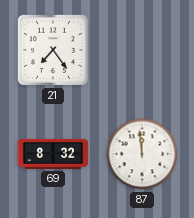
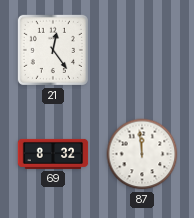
21: 7:24 -> 12:24 (53, 50)
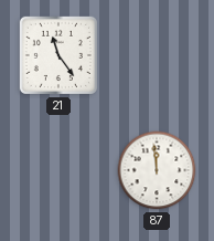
21: 12:24 -> 11:24 (58, 55)
69: 8:32 -> none (53, 154)
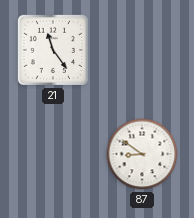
87: 11:59 -> 8:51 (142, 154)
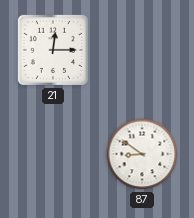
21: 11:24 -> 12:15 (53, 50)
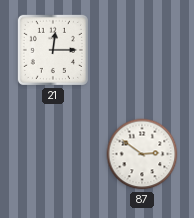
87: 8:51 -> 2:51 (142, 154)
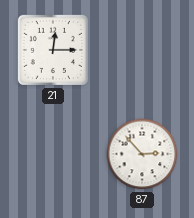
87: 2:51 -> 2:53 (142, 154)
